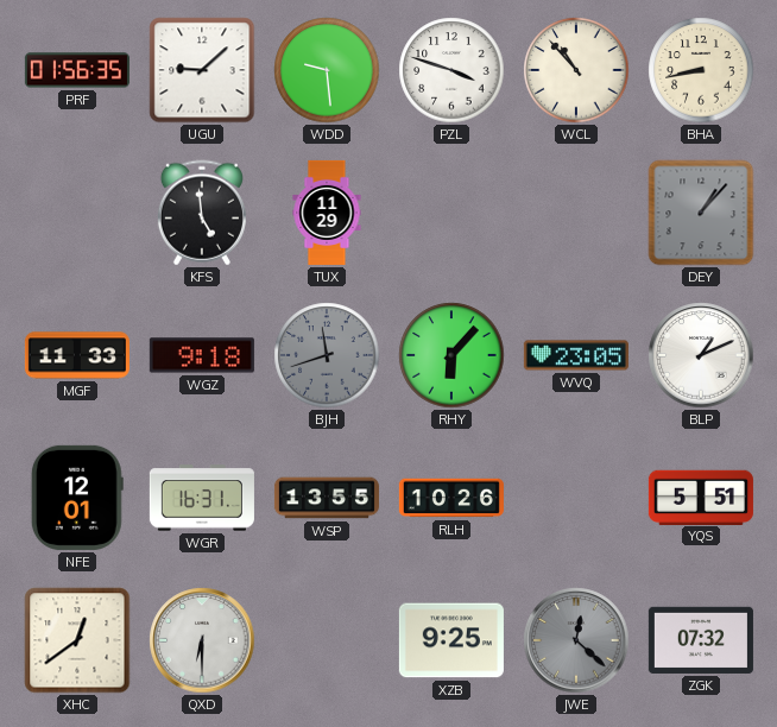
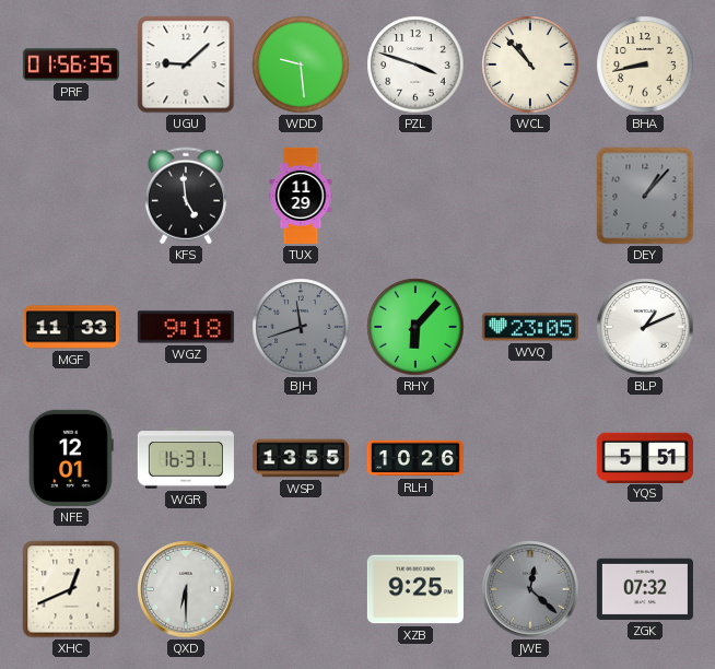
XHC: 12:39 -> 12:41 (71, 589)
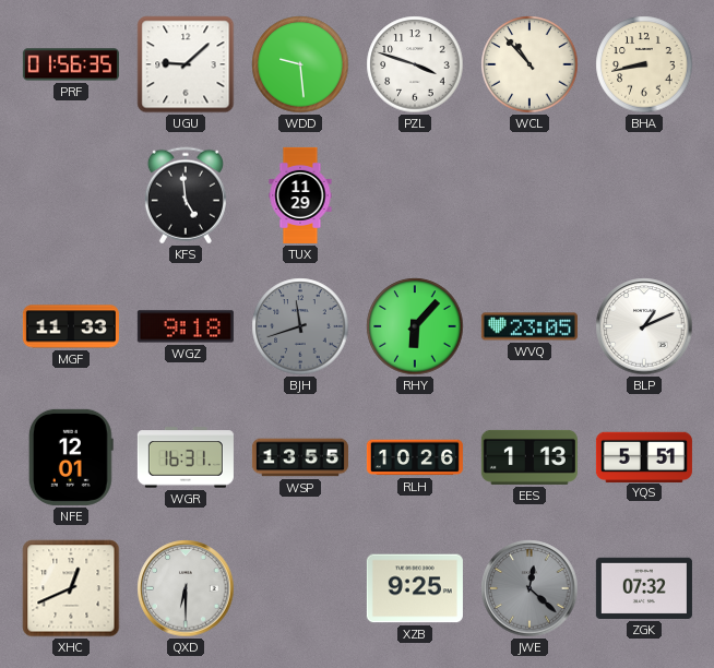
DEY: 1:07 -> none (645, 196)
EES: none -> 1:13 (529, 457)
